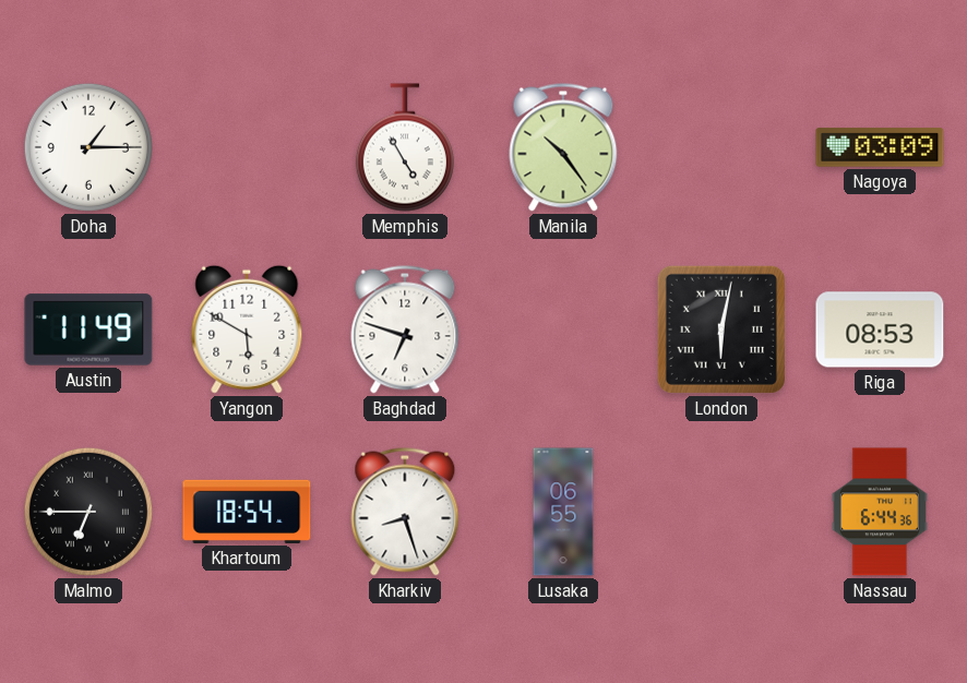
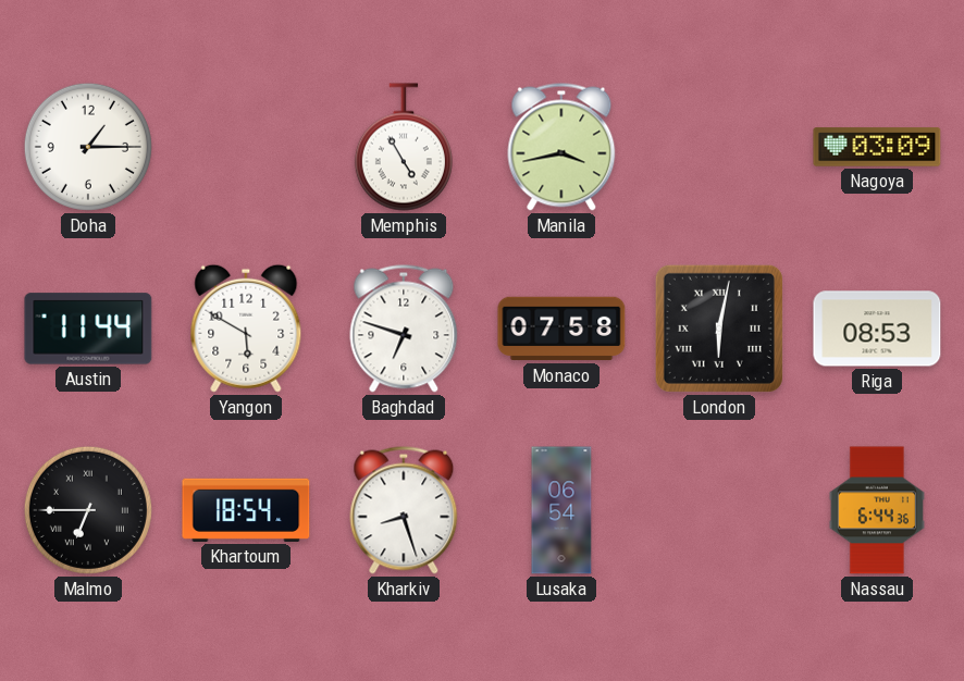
Manila: 10:24 -> 3:43 (561, 147)
Austin: 11:49 -> 11:44 (88, 329)
Monaco: none -> 07:58 (561, 329)
Lusaka: 06:55 -> 06:54 (561, 510)
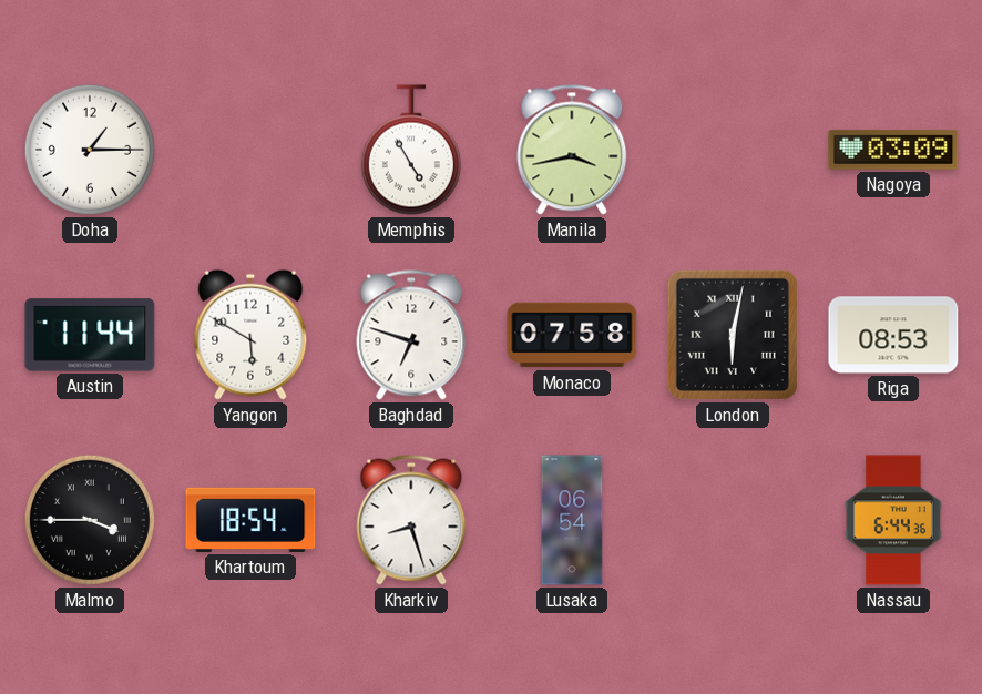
Malmo: 6:45 -> 3:45 (90, 520)
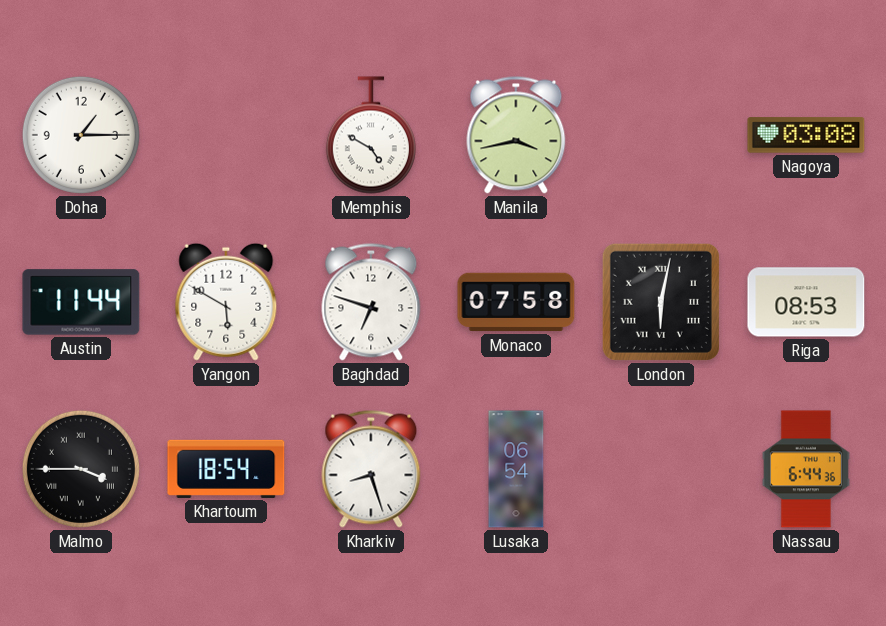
Memphis: 4:55 -> 4:50 (371, 135)
Nagoya: 03:09 -> 03:08 (806, 135)
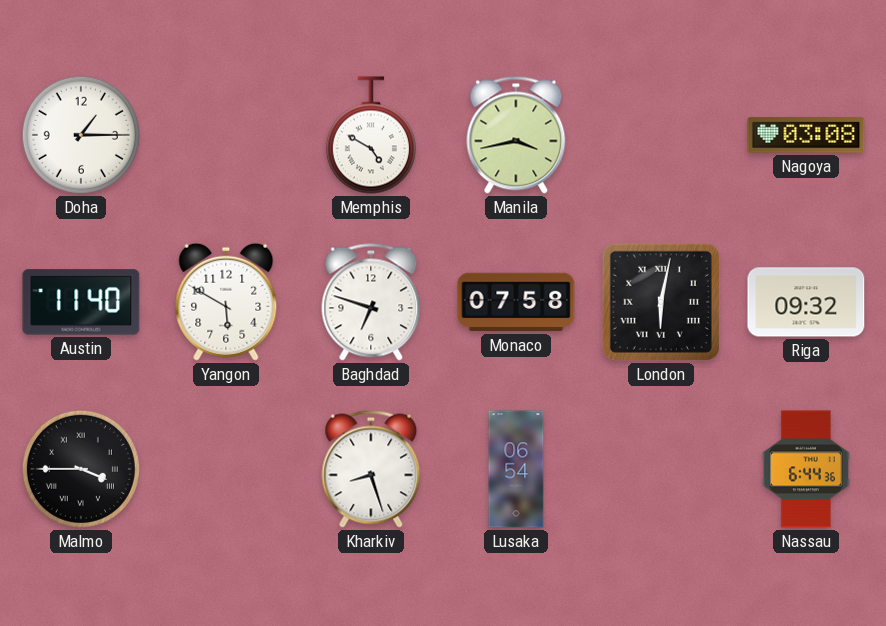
Austin: 11:44 -> 11:40 (81, 302)
Riga: 08:53 -> 09:32 (806, 302)
Khartoum: 18:54 -> none (226, 469)
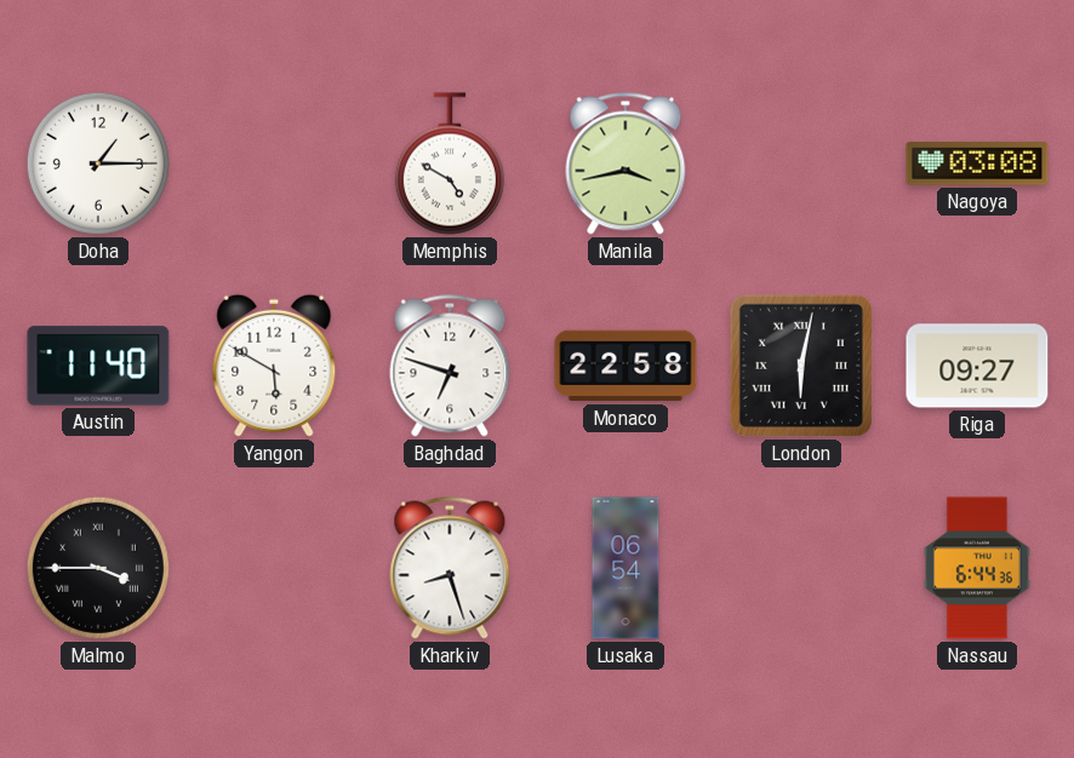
Monaco: 07:58 -> 22:58 (625, 366)
Riga: 09:32 -> 09:27 (977, 366)
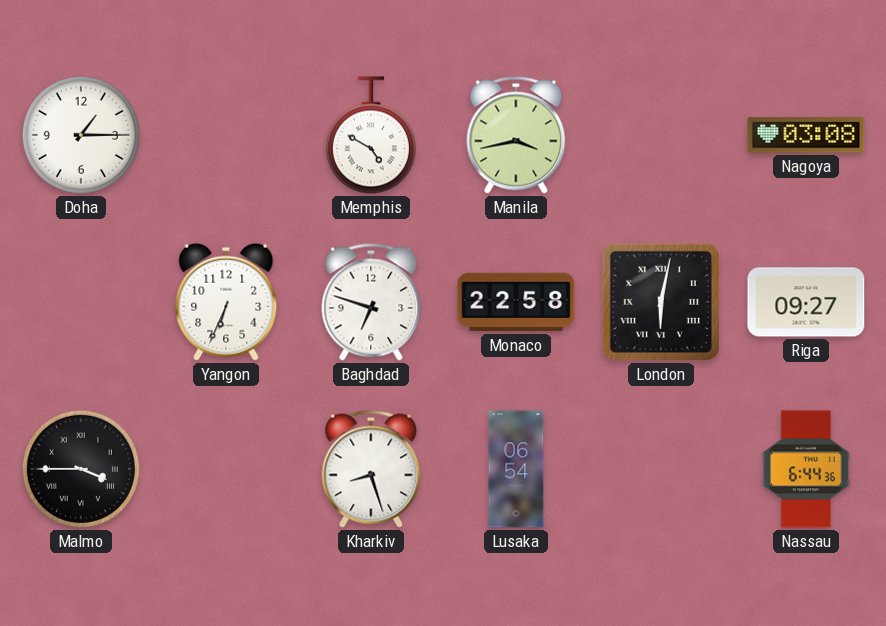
Austin: 11:40 -> none (98, 366)
Yangon: 5:50 -> 6:34 (226, 302)
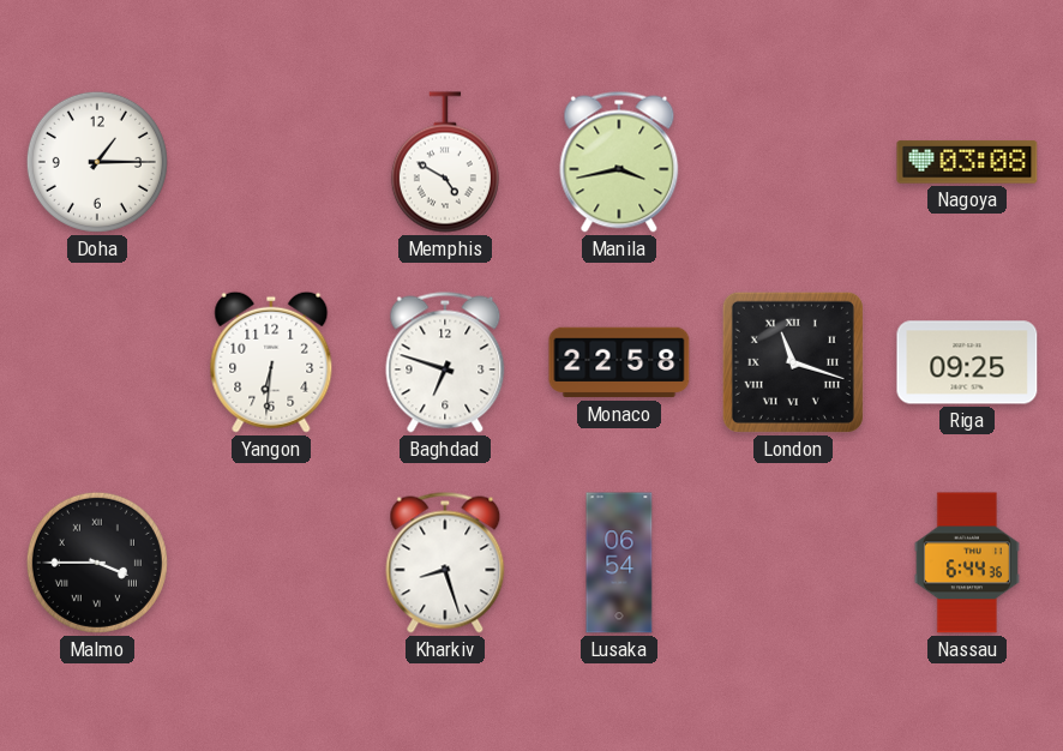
Yangon: 6:34 -> 6:31 (271, 362)
London: 6:02 -> 11:18 (793, 362)
Riga: 09:27 -> 09:25 (967, 362)
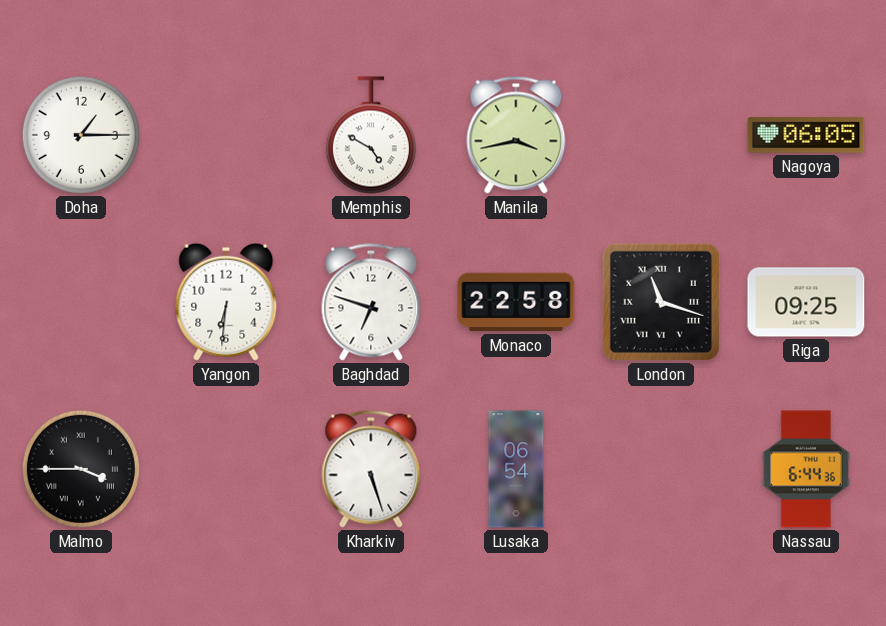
Nagoya: 03:08 -> 06:05 (806, 135)
Kharkiv: 8:27 -> 5:27 (371, 469)
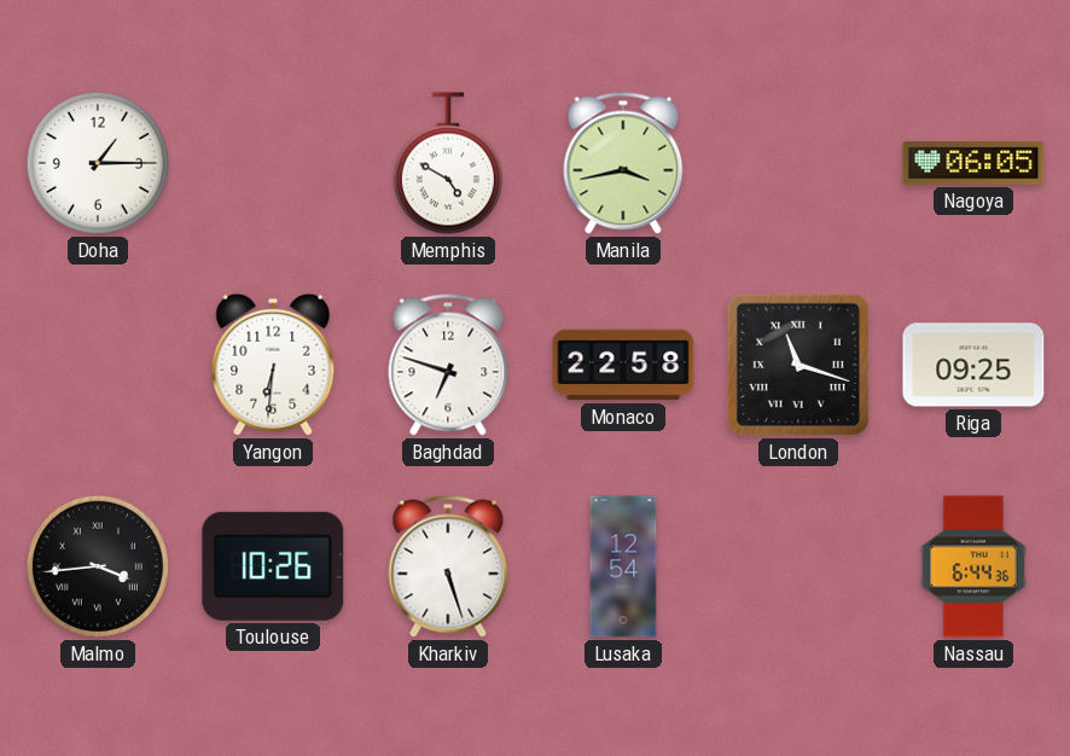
Malmo: 3:45 -> 3:44 (98, 566)
Toulouse: none -> 10:26 (273, 566)
Lusaka: 06:54 -> 12:54 (623, 566)
